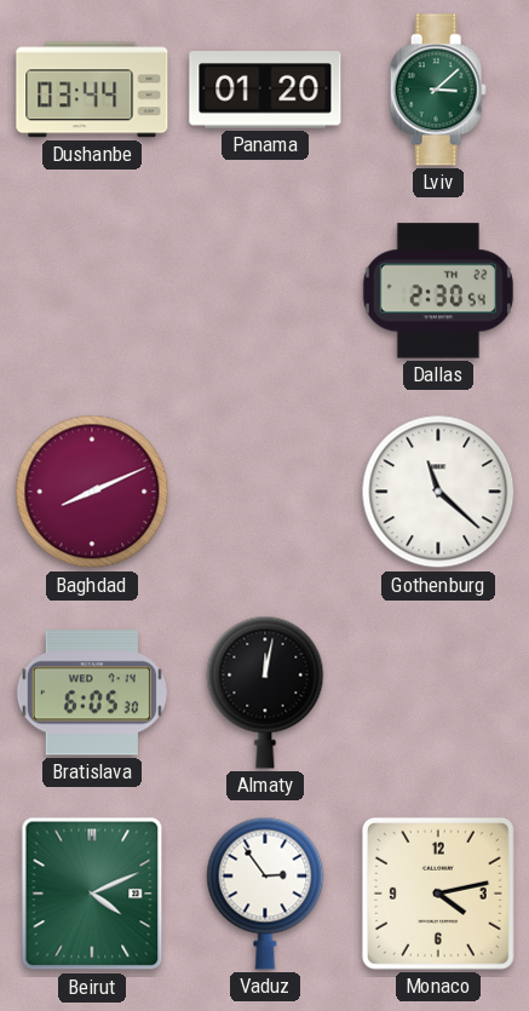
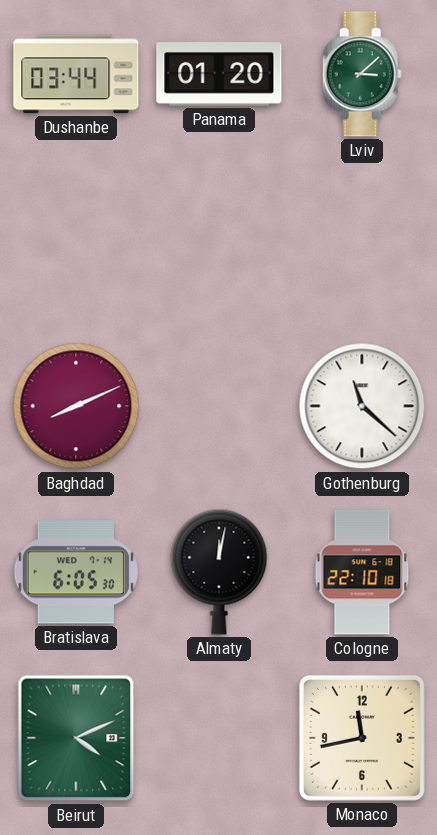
Dallas: 2:30 -> none (438, 291)
Cologne: none -> 22:10 (362, 572)
Vaduz: 2:54 -> none (265, 894)
Monaco: 4:13 -> 11:43 (362, 738)
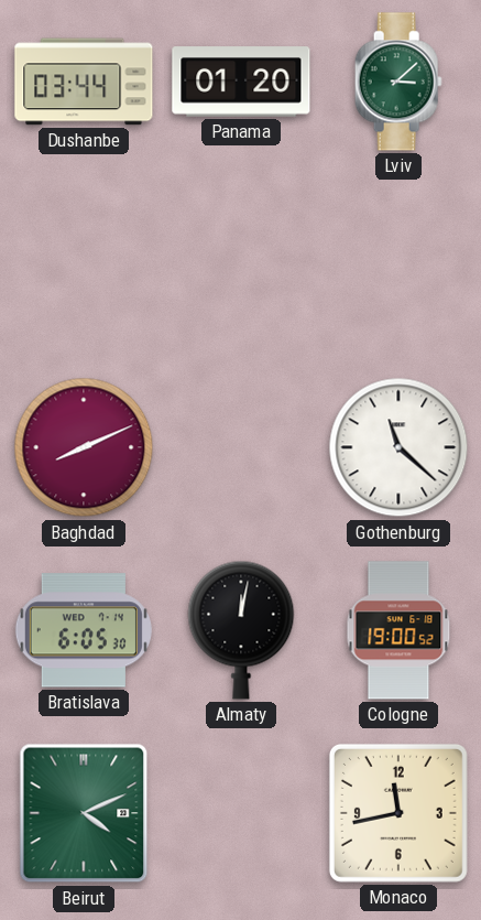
Cologne: 22:10 -> 19:00 (398, 630)
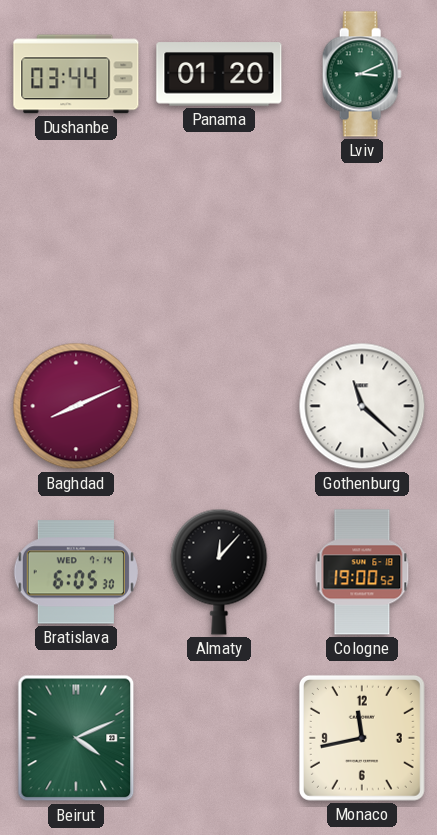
Lviv: 3:08 -> 3:11 (362, 74)
Almaty: 12:02 -> 12:07 (219, 572)
